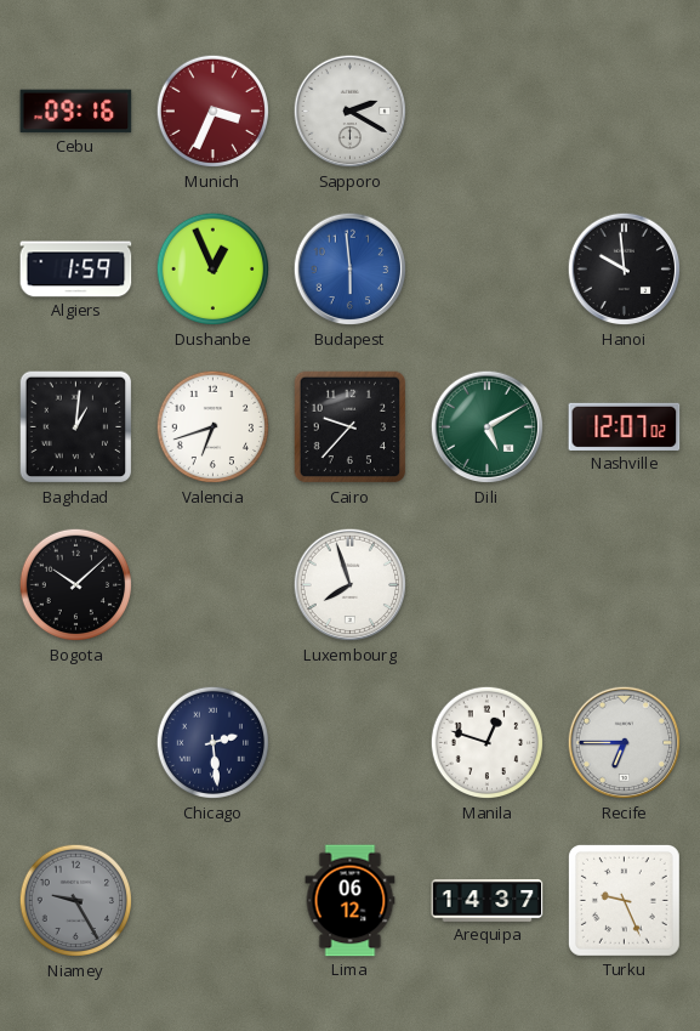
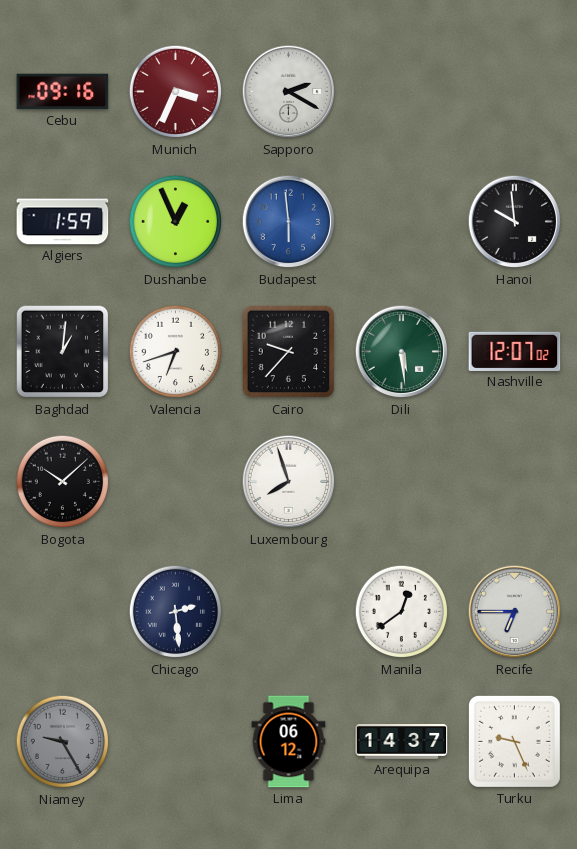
Dili: 5:10 -> 5:29 (402, 352)
Manila: 12:48 -> 12:39 (402, 612)
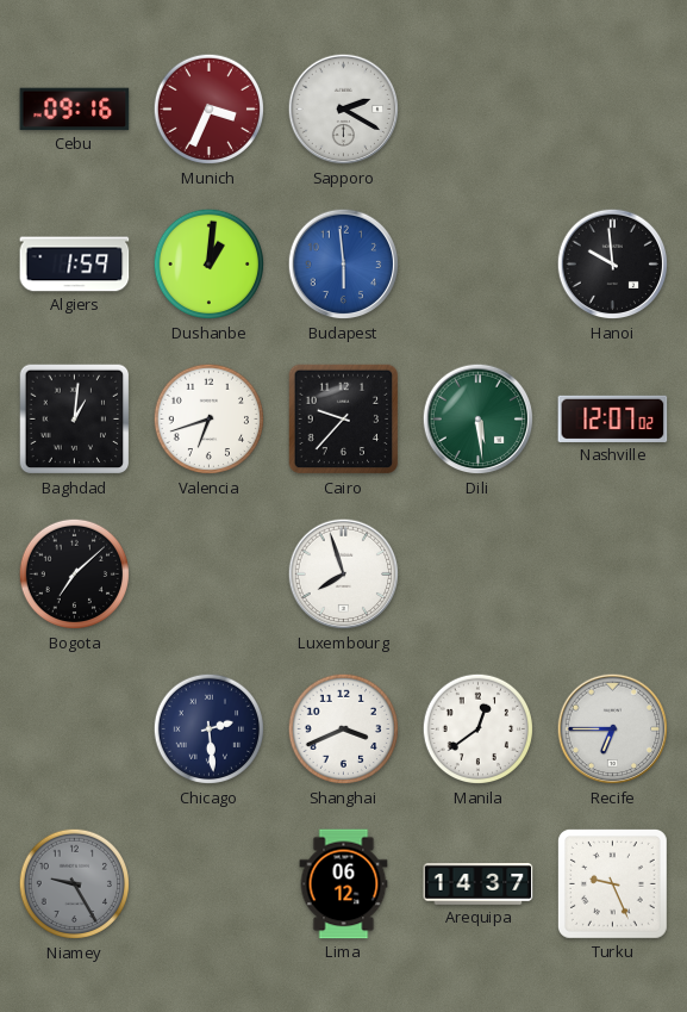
Dushanbe: 12:56 -> 1:01 (210, 265)
Bogota: 10:08 -> 7:08 (75, 575)
Shanghai: none -> 3:41 (344, 729)
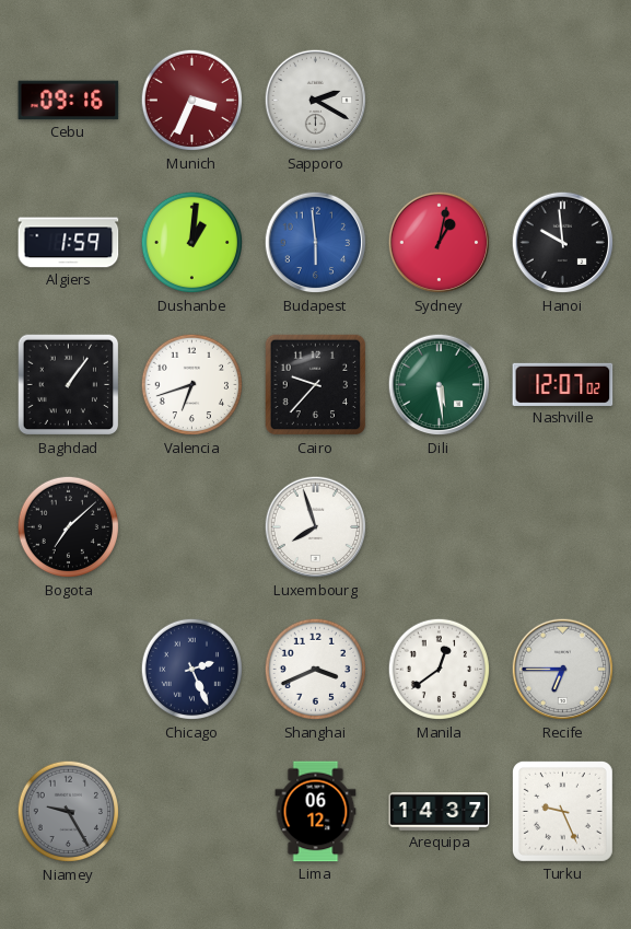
Sydney: none -> 1:02 (440, 243)
Baghdad: 1:01 -> 1:06 (69, 385)
Chicago: 2:29 -> 2:26 (192, 670)
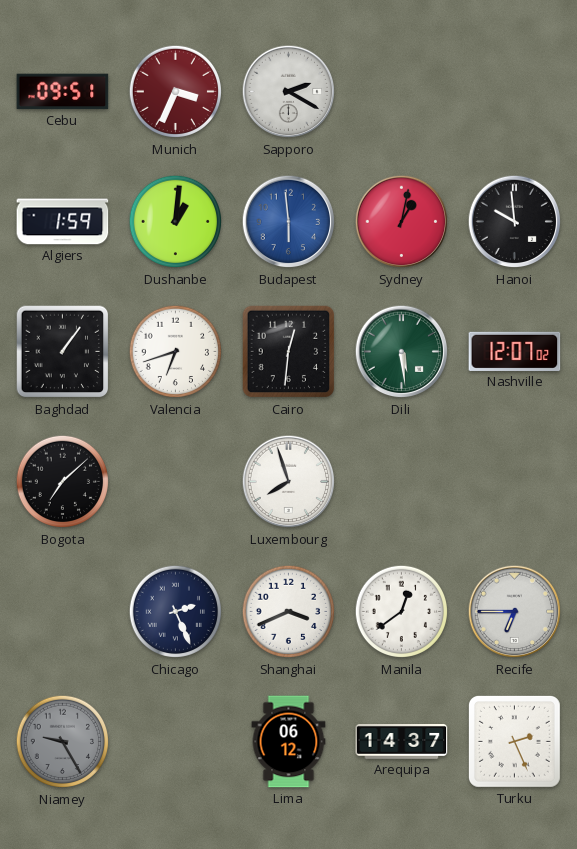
Cebu: 09:16 -> 09:51 (63, 92)
Cairo: 9:37 -> 12:31 (289, 352)
Turku: 9:26 -> 2:26 (514, 741)
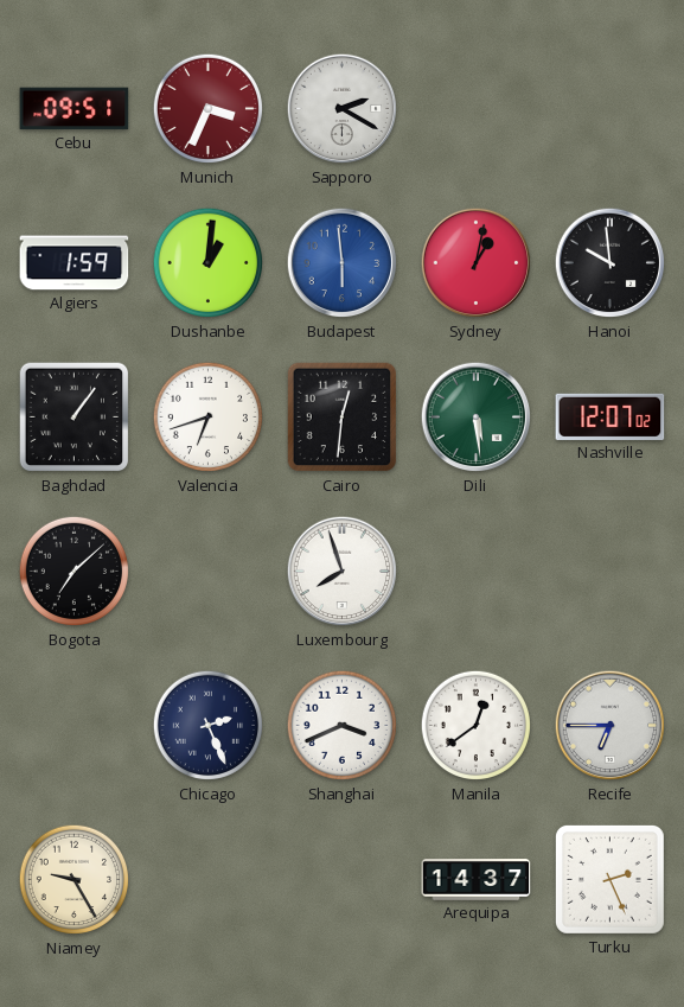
Niamey dial: grey -> cream (75, 880)
Lima: 06:12 -> none (289, 742)
